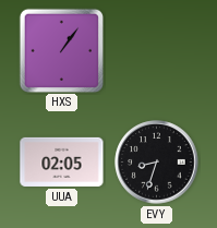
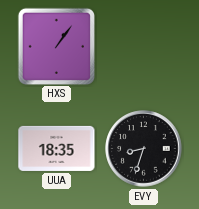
UUA: 02:05 -> 18:35 (57, 148)
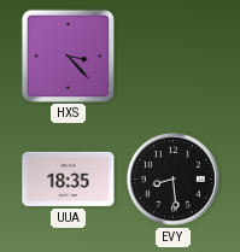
HXS: 1:06 -> 3:23 (68, 55)
EVY: 8:33 -> 8:29 (174, 180)
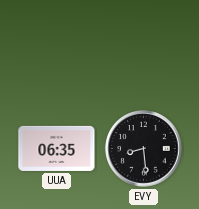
HXS: 3:23 -> none (68, 55)
UUA: 18:35 -> 06:35 (57, 148)
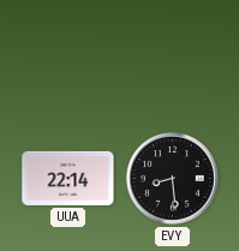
UUA: 06:35 -> 22:14 (68, 178)
